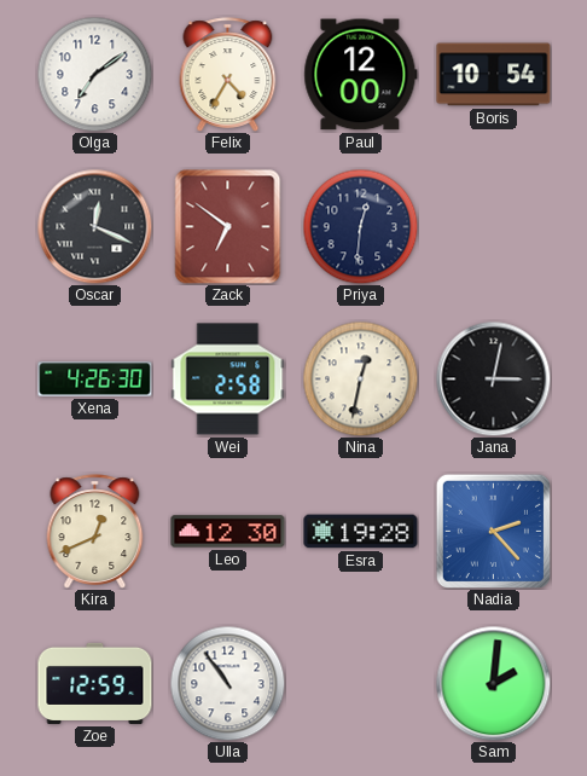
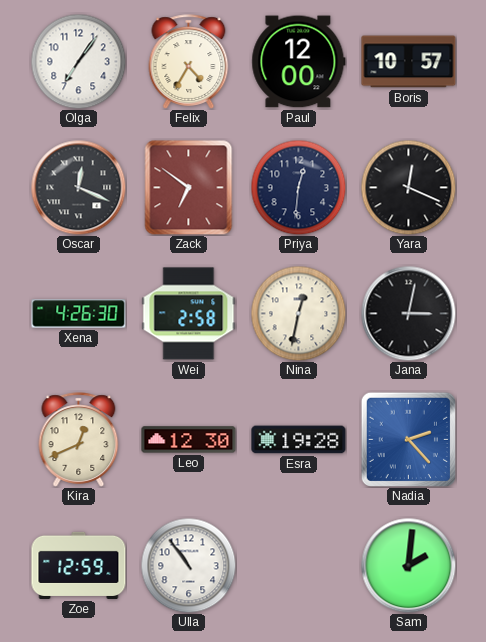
Olga: 7:09 -> 7:06 (78, 61)
Boris: 10:54 -> 10:57 (409, 62)
Yara: none -> 12:19 (408, 187)
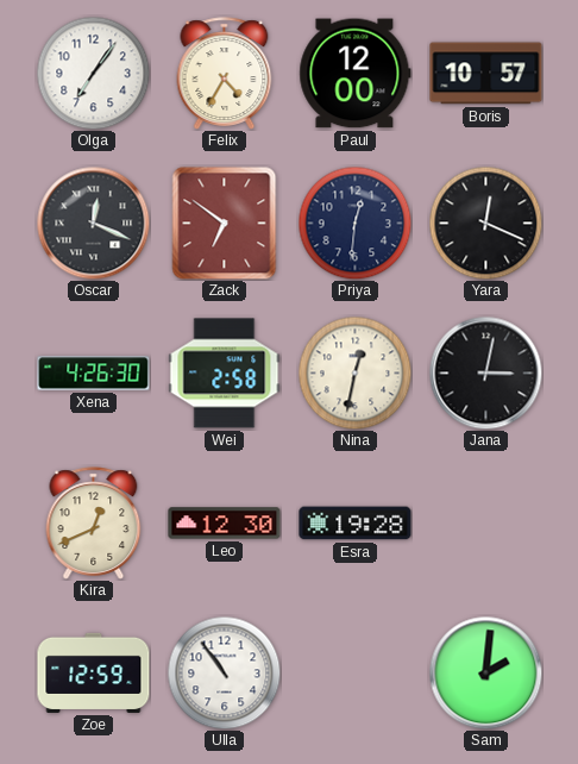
Nadia: 2:23 -> none (408, 439)
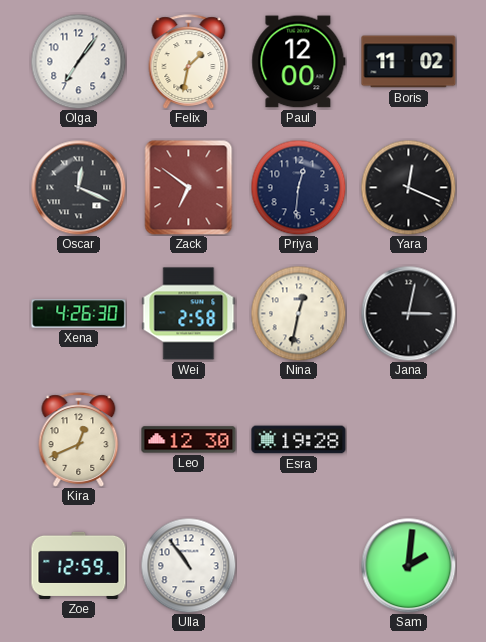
Felix: 4:35 -> 1:32 (189, 62)
Boris: 10:57 -> 11:02 (409, 62)
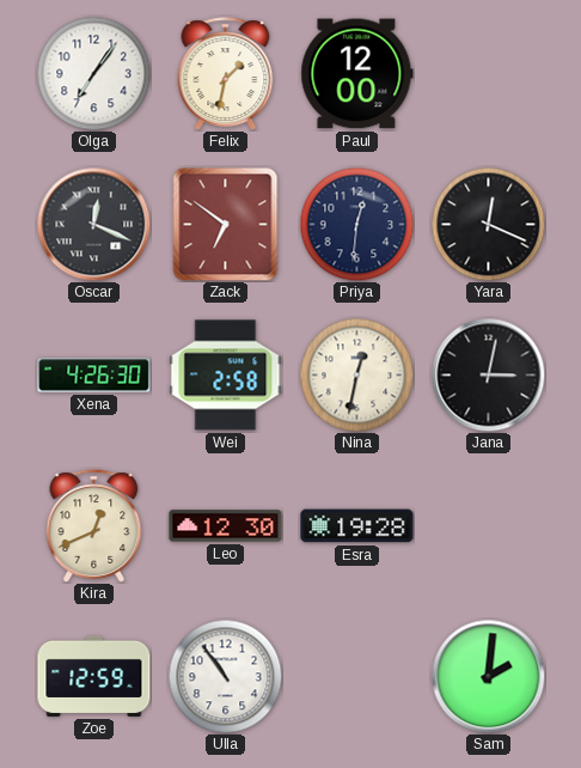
Boris: 11:02 -> none (409, 62)
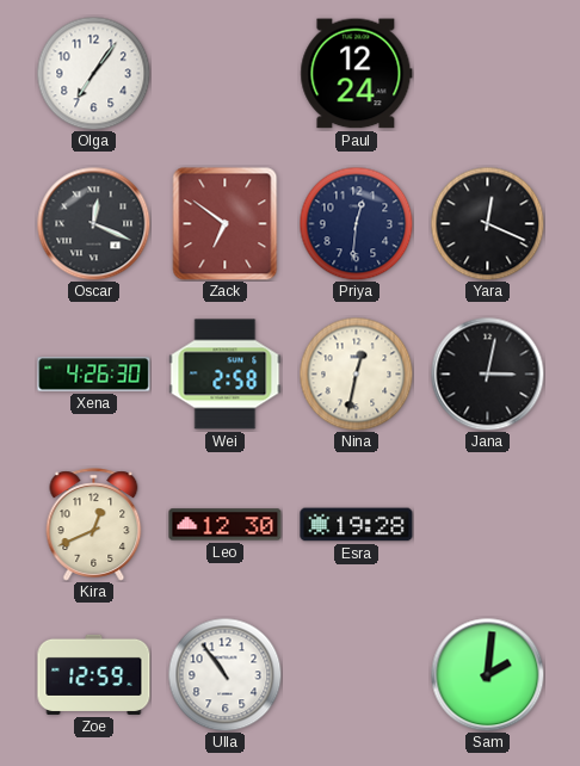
Felix: 1:32 -> none (226, 74)
Paul: 12:00 -> 12:24 (357, 74)
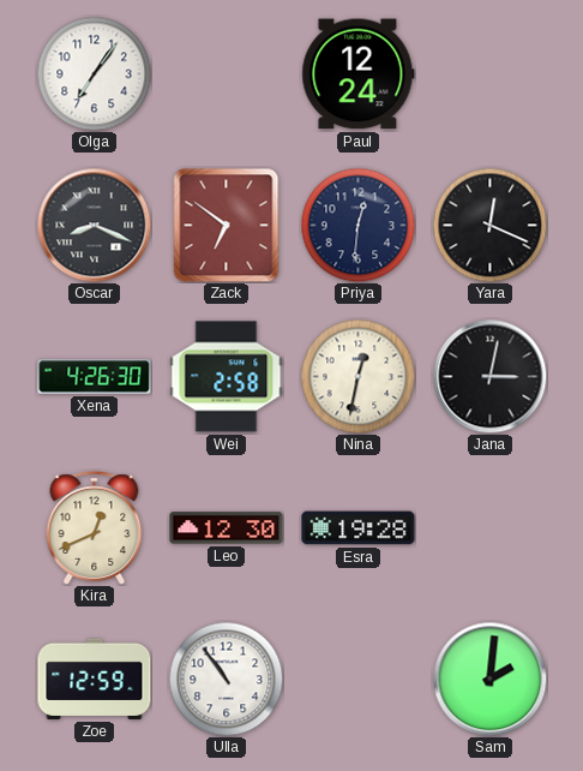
Oscar: 12:19 -> 8:19 (94, 225)
